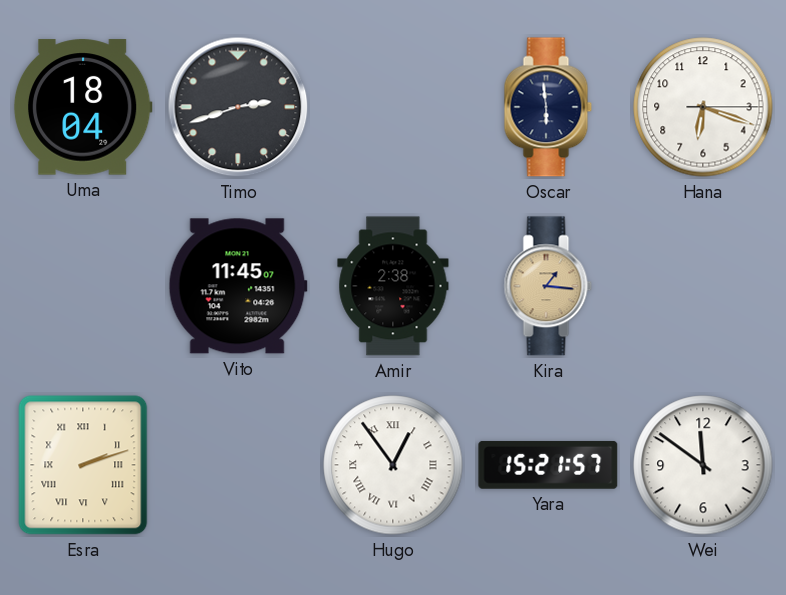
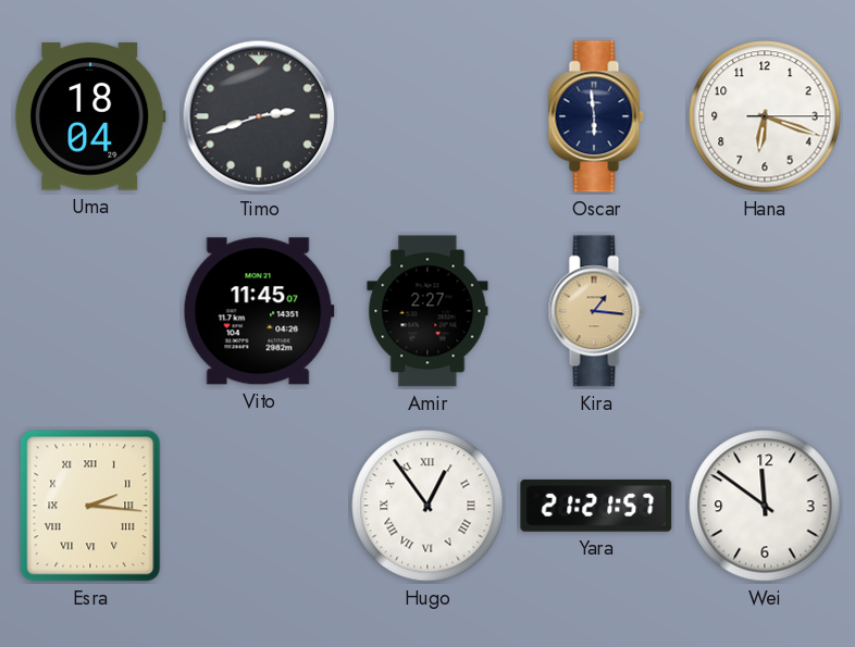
Amir: 2:38 -> 2:27 (427, 311)
Esra: 2:12 -> 2:16 (90, 506)
Yara: 15:21 -> 21:21 (596, 506)
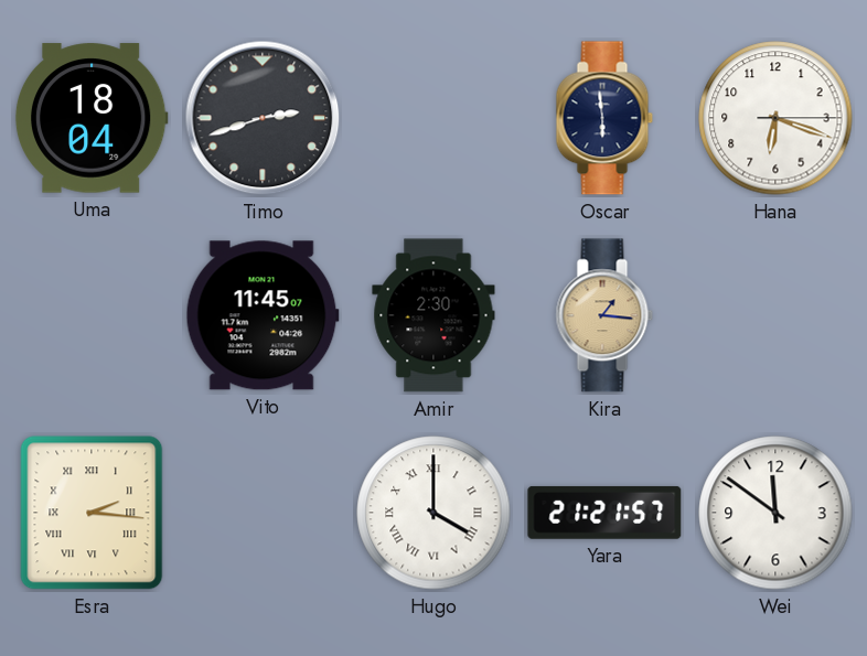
Amir: 2:27 -> 2:30 (433, 315)
Hugo: 12:54 -> 4:00 (433, 513)
